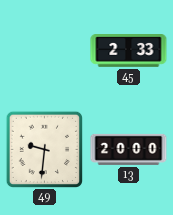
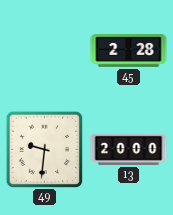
45: 2:33 -> 2:28 (129, 51)
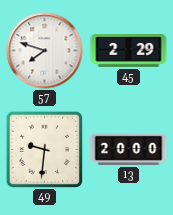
57: none -> 7:48 (45, 51)
45: 2:28 -> 2:29 (129, 51)
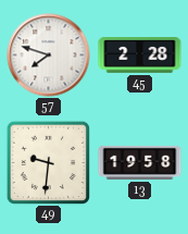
45: 2:29 -> 2:28 (140, 56)
13: 20:00 -> 19:58 (140, 162)
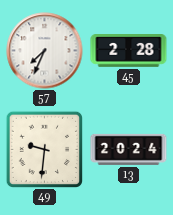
57: 7:48 -> 7:34 (45, 51)
13: 19:58 -> 20:24 (129, 149)
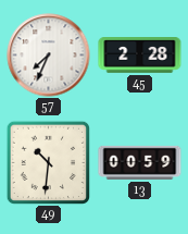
49: 9:31 -> 10:31 (48, 162)
13: 20:24 -> 00:59 (140, 162)
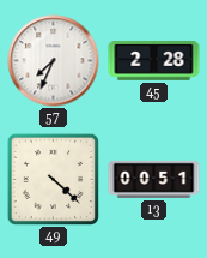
49: 10:31 -> 4:22 (53, 179)
13: 00:59 -> 00:51 (154, 179)
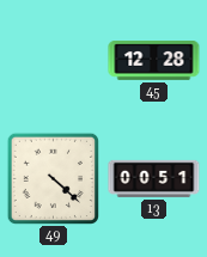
57: 7:34 -> none (54, 61)
45: 2:28 -> 12:28 (154, 61)
